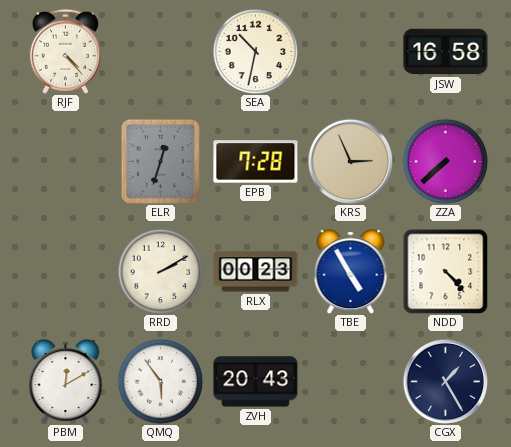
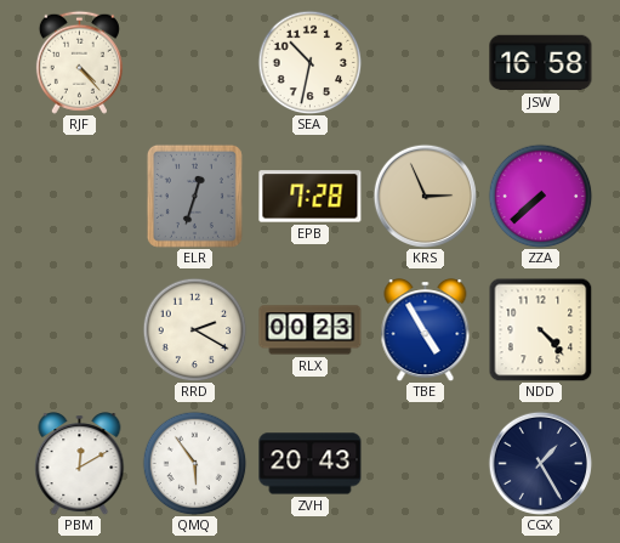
RRD: 2:10 -> 2:20 (194, 329)
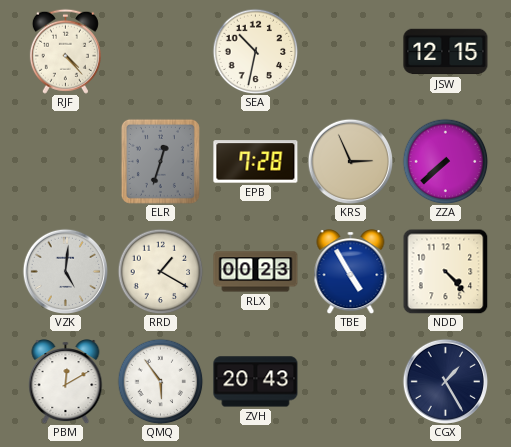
JSW: 16:58 -> 12:15 (446, 52)
VZK: none -> 5:01 (65, 271)
RRD: 2:20 -> 1:20 (160, 271)
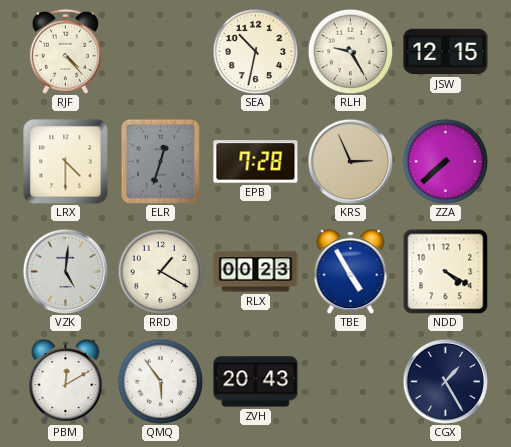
RLH: none -> 9:25 (350, 51)
LRX: none -> 4:30 (66, 162)
NDD: 4:23 -> 4:20 (445, 271)
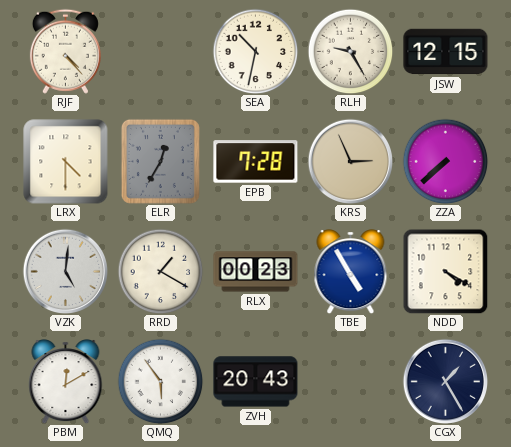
ELR: 12:33 -> 12:35 (160, 161)
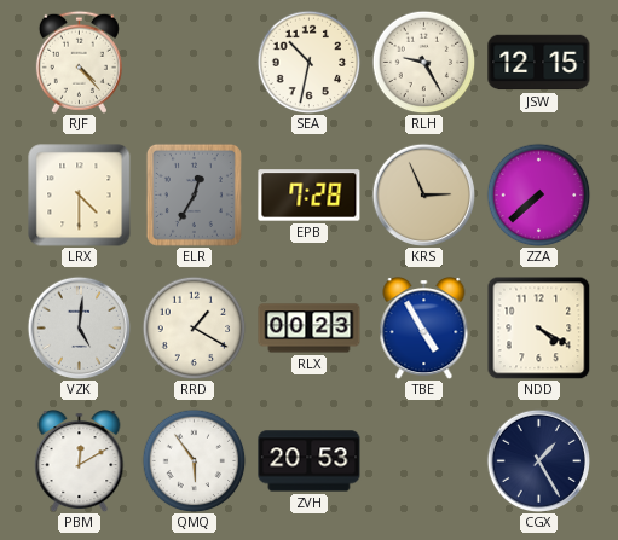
ZVH: 20:43 -> 20:53 (310, 461)
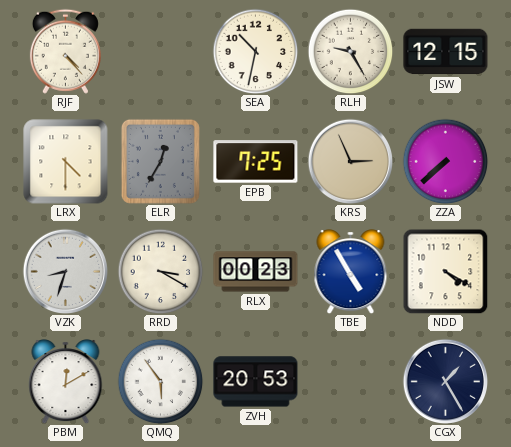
EPB: 7:28 -> 7:25 (256, 162)
VZK: 5:01 -> 8:33 (65, 271)
RRD: 1:20 -> 3:20 (160, 271)
